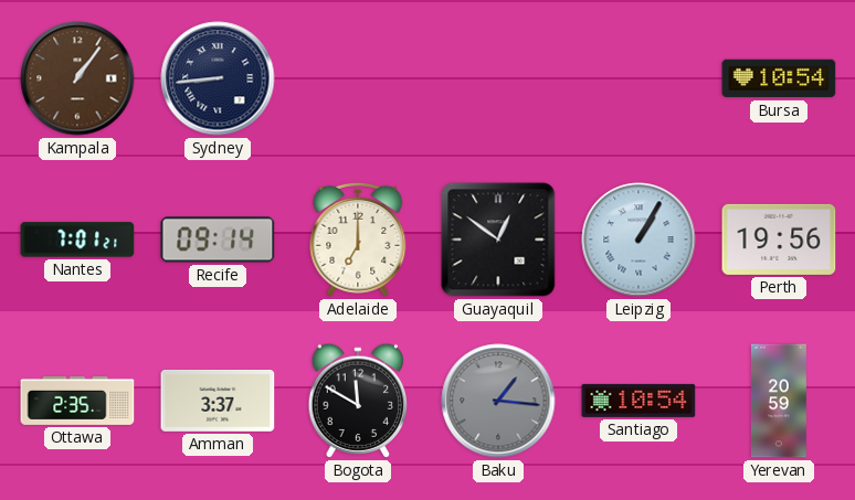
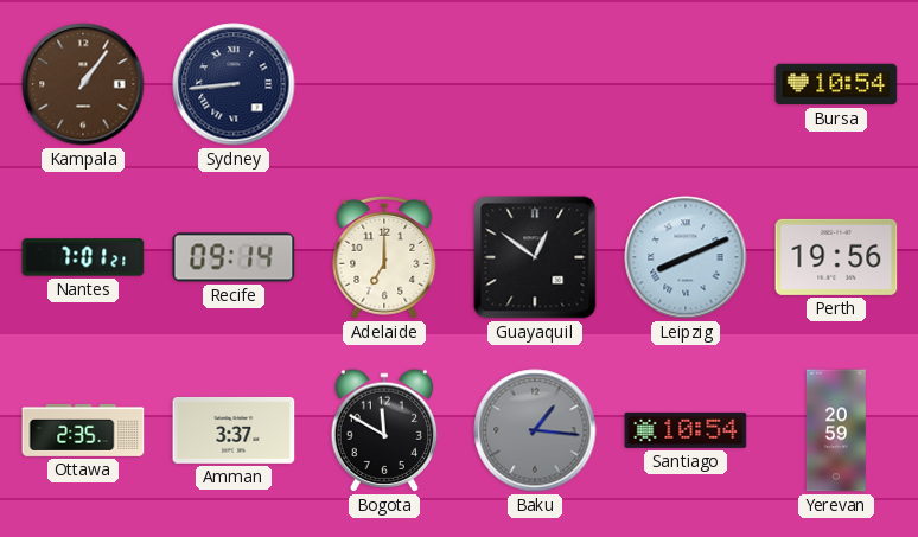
Leipzig: 1:05 -> 8:11 (686, 257)
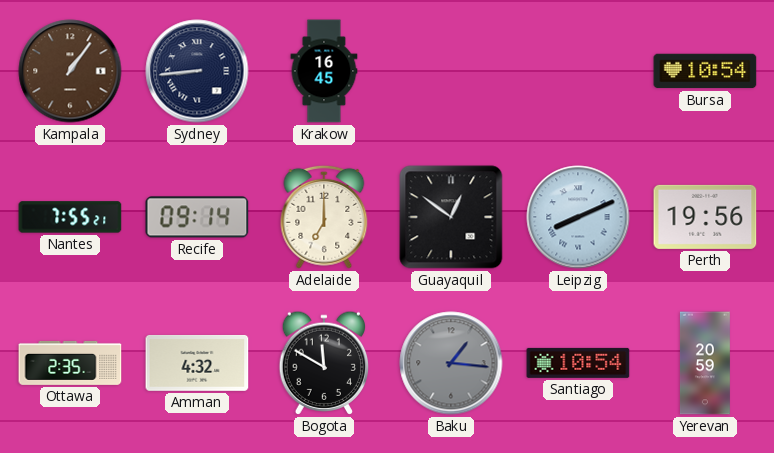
Krakow: none -> 16:45 (324, 71)
Nantes: 7:01 -> 7:55 (70, 217)
Amman: 3:37 -> 4:32 (197, 363)
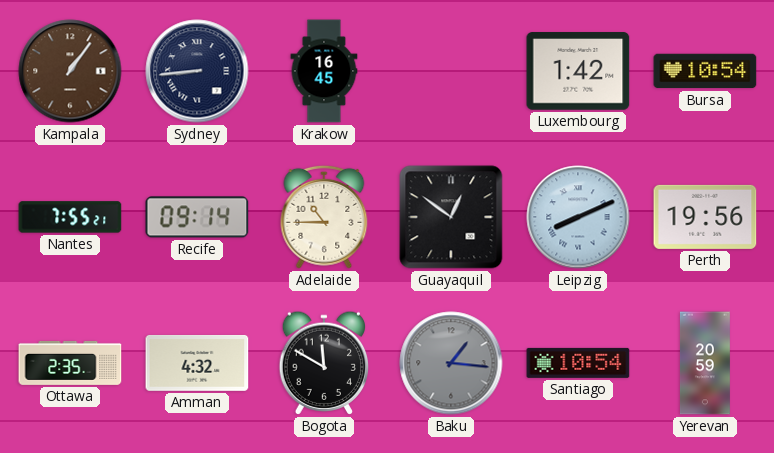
Luxembourg: none -> 1:42 (578, 71)
Adelaide: 7:00 -> 10:45 (324, 217)
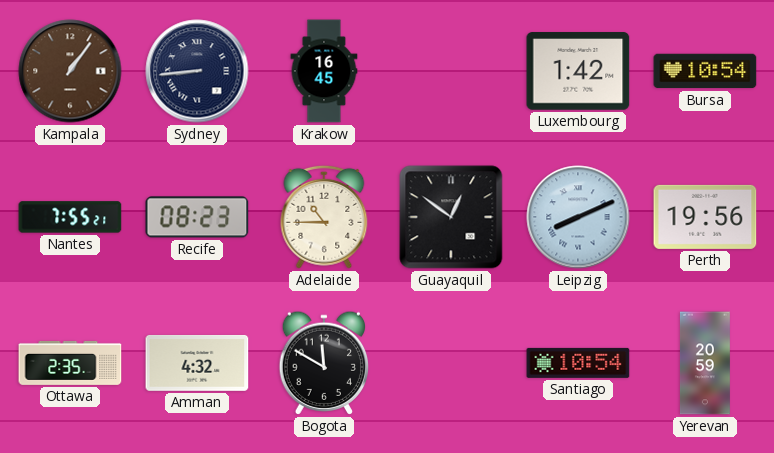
Recife: 09:14 -> 08:23 (197, 217)
Baku: 1:16 -> none (451, 363)
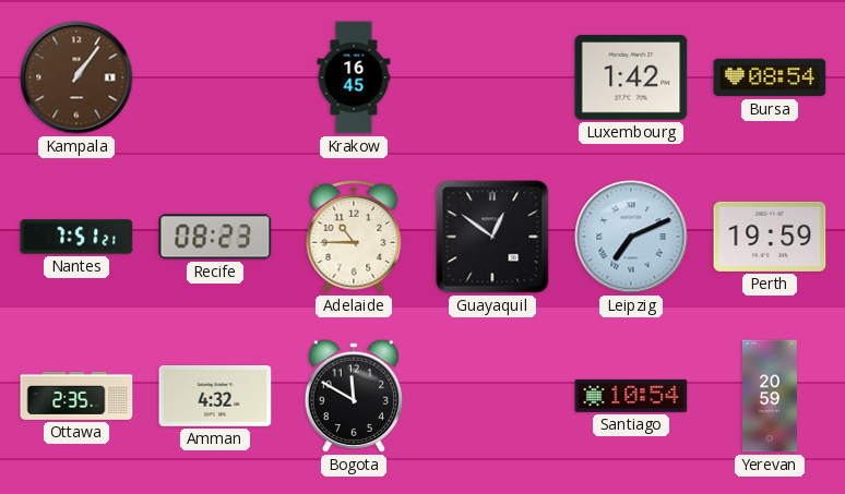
Sydney: 8:44 -> none (197, 71)
Bursa: 10:54 -> 08:54 (770, 77)
Nantes: 7:55 -> 7:51 (76, 237)
Leipzig: 8:11 -> 7:11 (631, 237)
Perth: 19:56 -> 19:59 (770, 237)
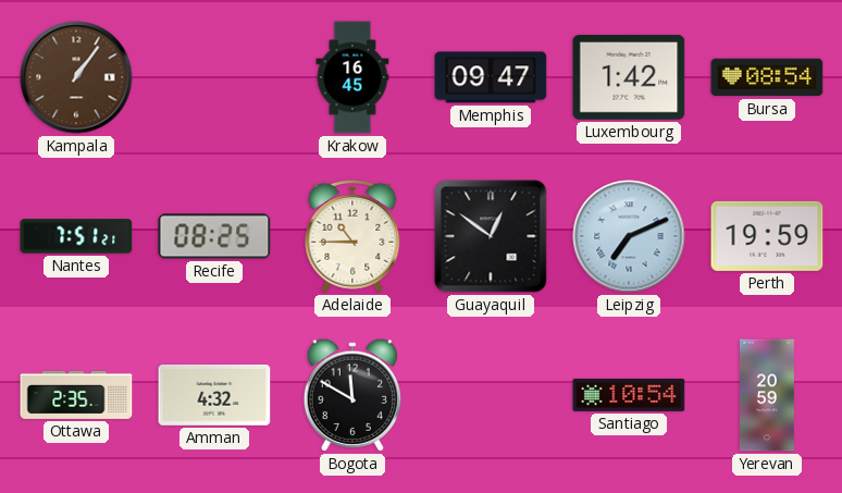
Memphis: none -> 09:47 (491, 77)
Recife: 08:23 -> 08:25 (214, 236)
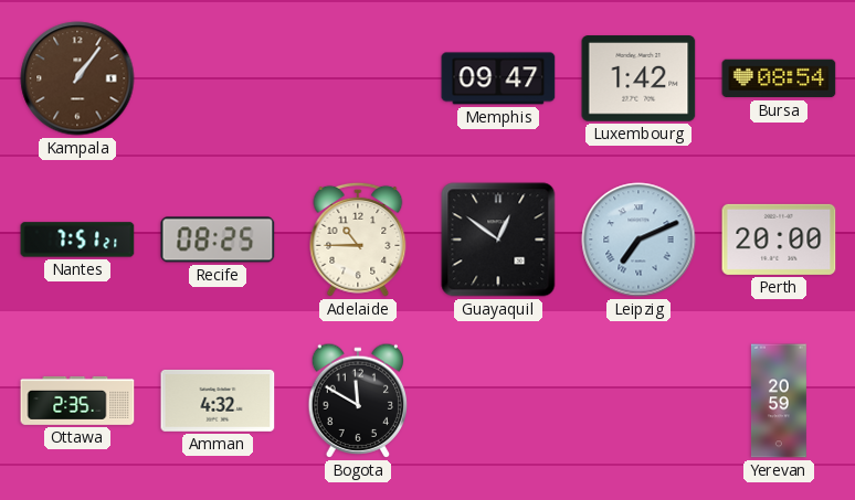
Krakow: 16:45 -> none (352, 77)
Perth: 19:59 -> 20:00 (779, 240)
Santiago: 10:54 -> none (629, 395)
